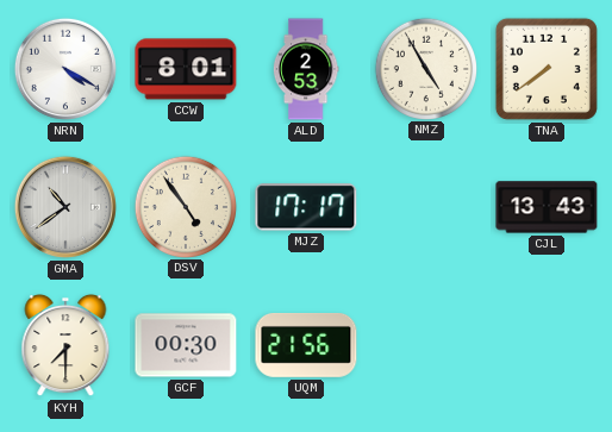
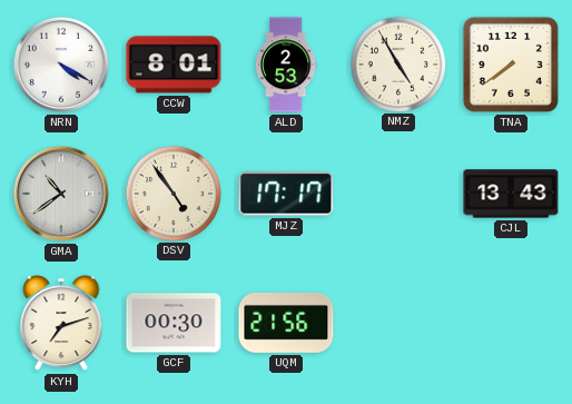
KYH: 7:30 -> 7:12 (61, 323)
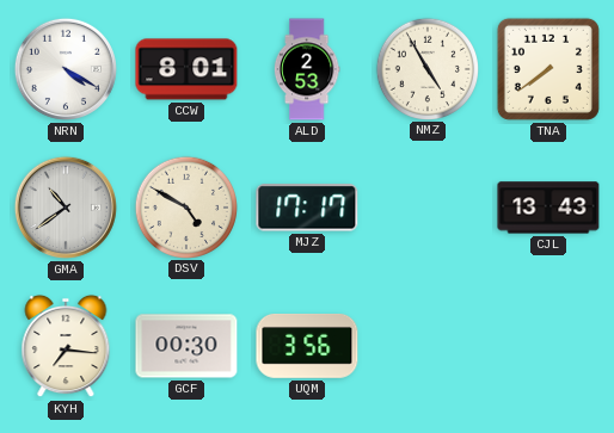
DSV: 4:54 -> 4:50 (185, 206)
KYH: 7:12 -> 7:16 (66, 346)
UQM: 21:56 -> 3:56 (307, 347)
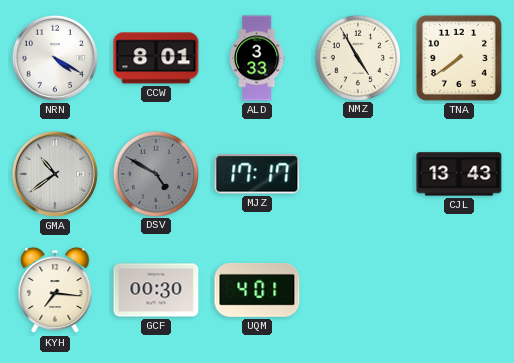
ALD: 2:53 -> 3:33 (257, 58)
DSV dial: cream -> grey (155, 173)
UQM: 3:56 -> 4:01 (257, 291)
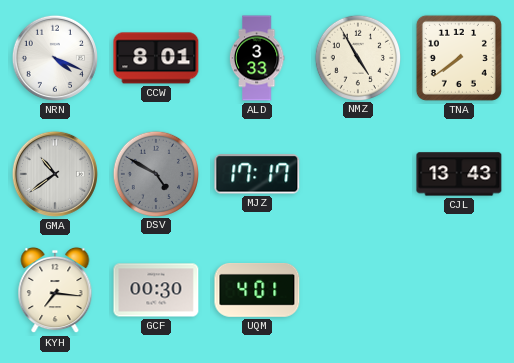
NRN: 4:20 -> 4:19 (55, 58)
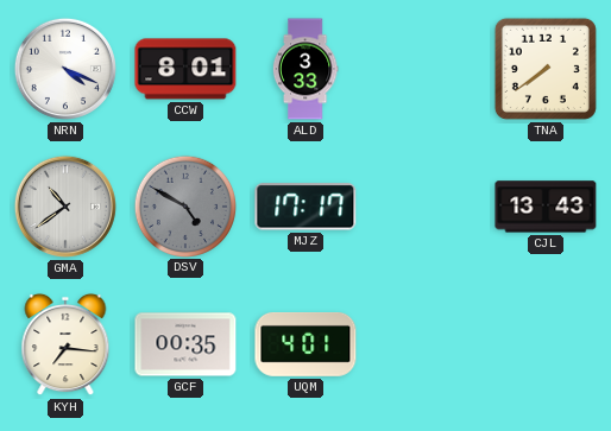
NMZ: 4:55 -> none (357, 57)
GCF: 00:30 -> 00:35 (185, 344)
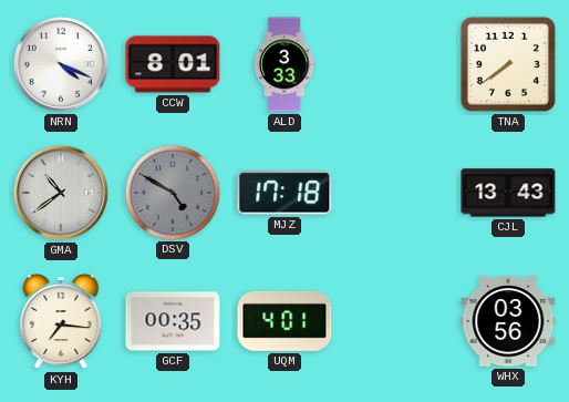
MJZ: 17:17 -> 17:18 (284, 193)
WHX: none -> 03:56 (508, 321)
